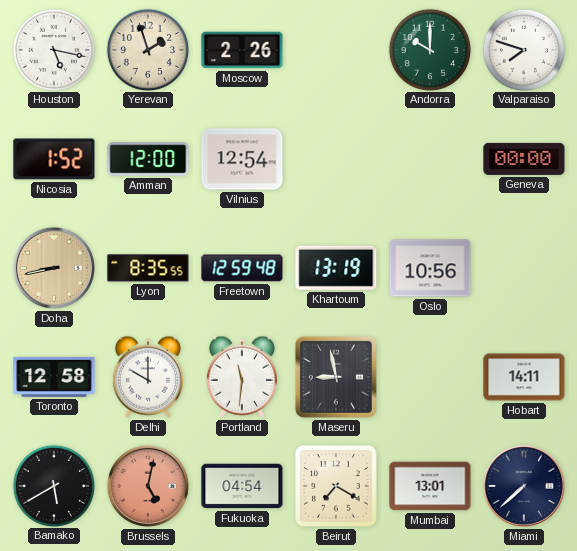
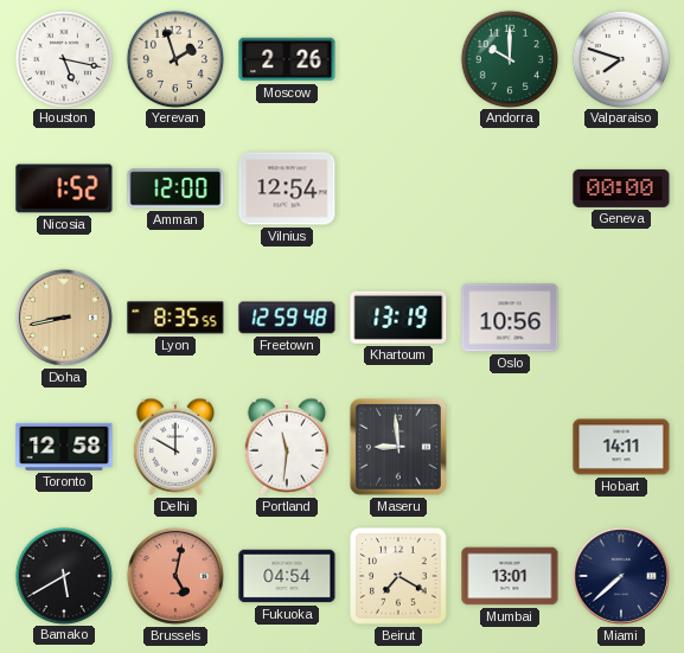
Maseru: 8:58 -> 8:59 (398, 447)
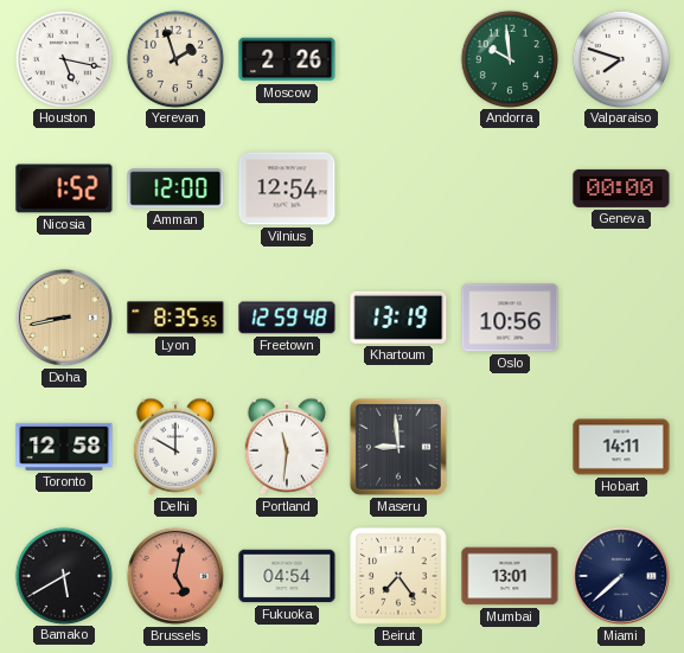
Andorra: 10:00 -> 9:59 (509, 58)
Beirut: 7:20 -> 7:24 (398, 576)
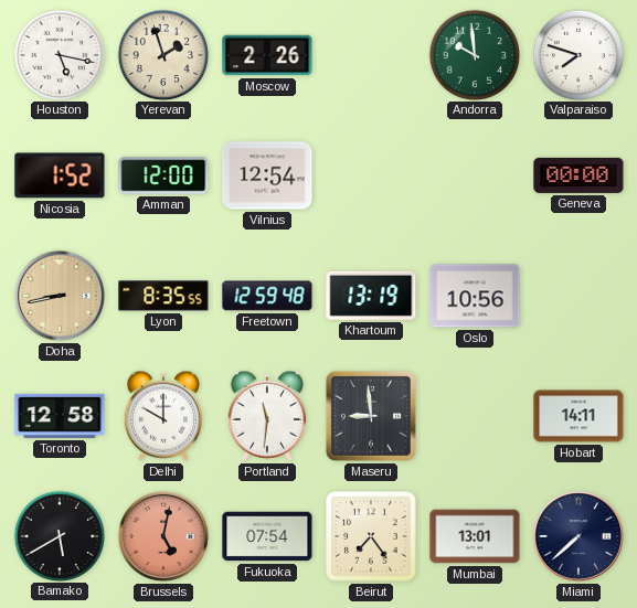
Fukuoka: 04:54 -> 07:54 (267, 536)
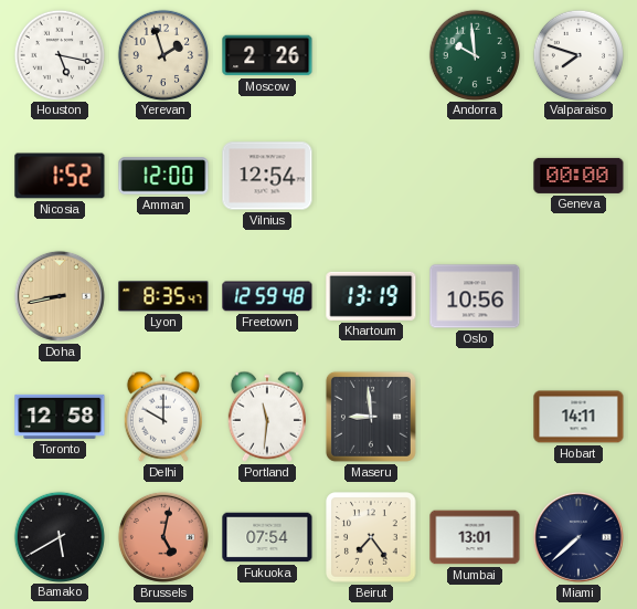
Lyon: 8:35:55 -> 8:35:47 (163, 296)
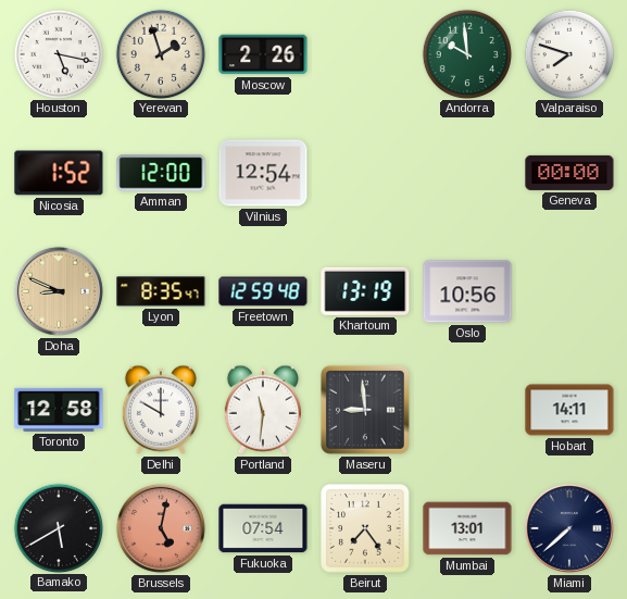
Doha: 8:43 -> 8:49 (59, 291)
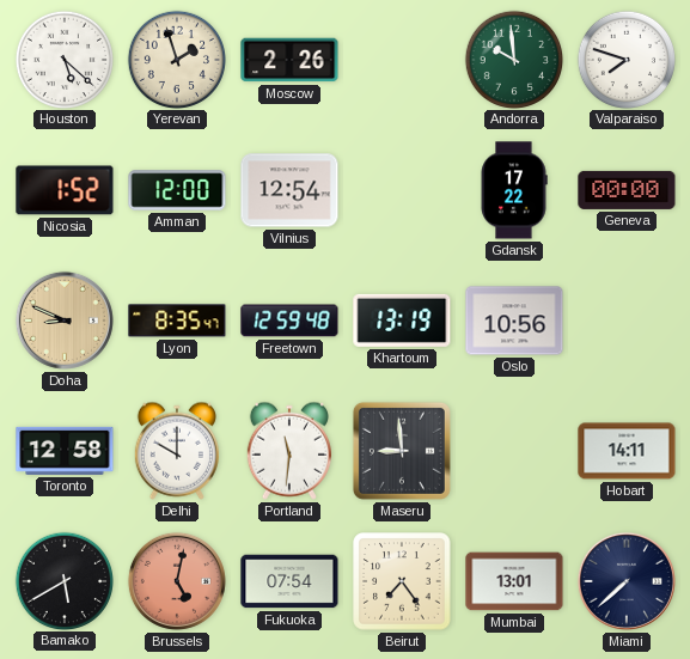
Houston: 5:17 -> 5:22 (63, 59)
Gdansk: none -> 17:22 (514, 190)
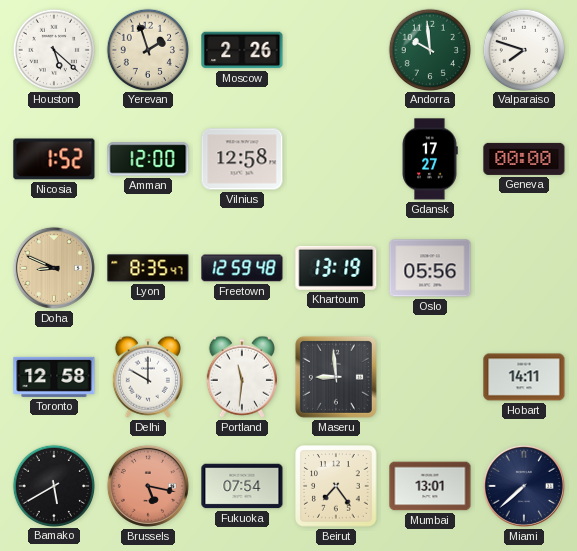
Vilnius: 12:54 -> 12:58 (242, 159)
Gdansk: 17:22 -> 17:27 (430, 159)
Oslo: 10:56 -> 05:56 (430, 268)
Brussels: 5:02 -> 5:17 (148, 486)
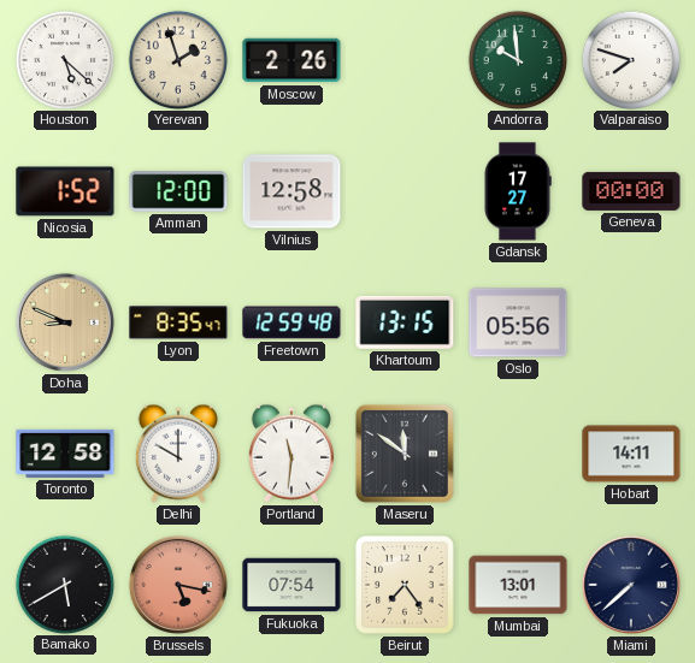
Khartoum: 13:19 -> 13:15 (405, 322)
Maseru: 8:59 -> 11:51 (405, 454)
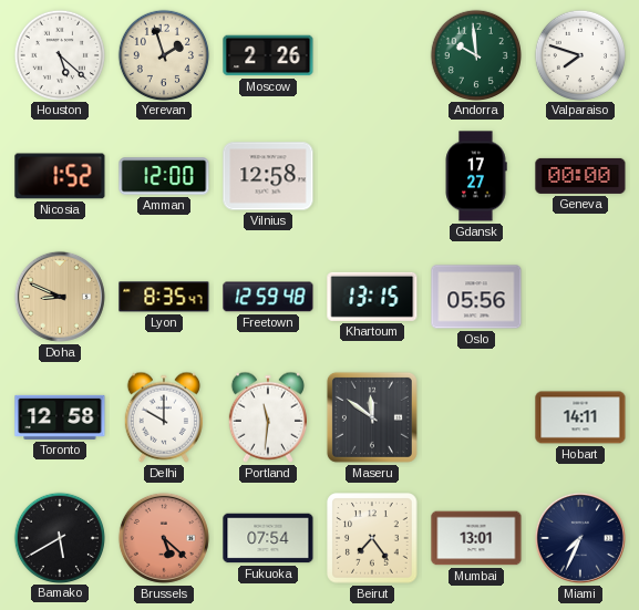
Brussels: 5:17 -> 5:22 (164, 538)
Miami: 7:38 -> 7:34 (580, 538)
